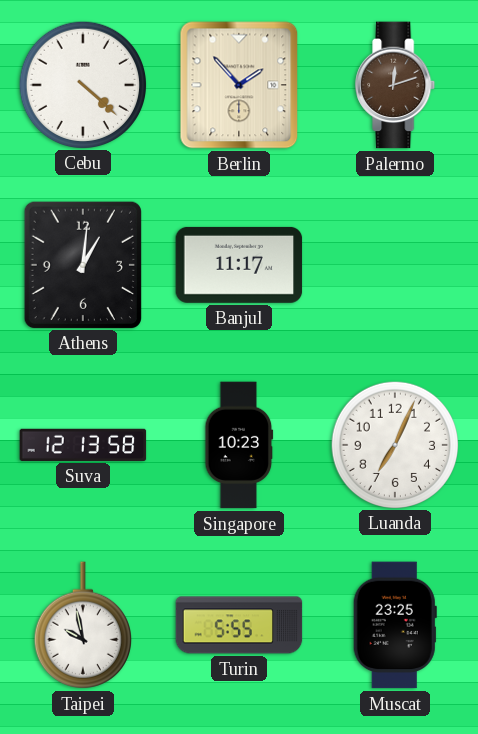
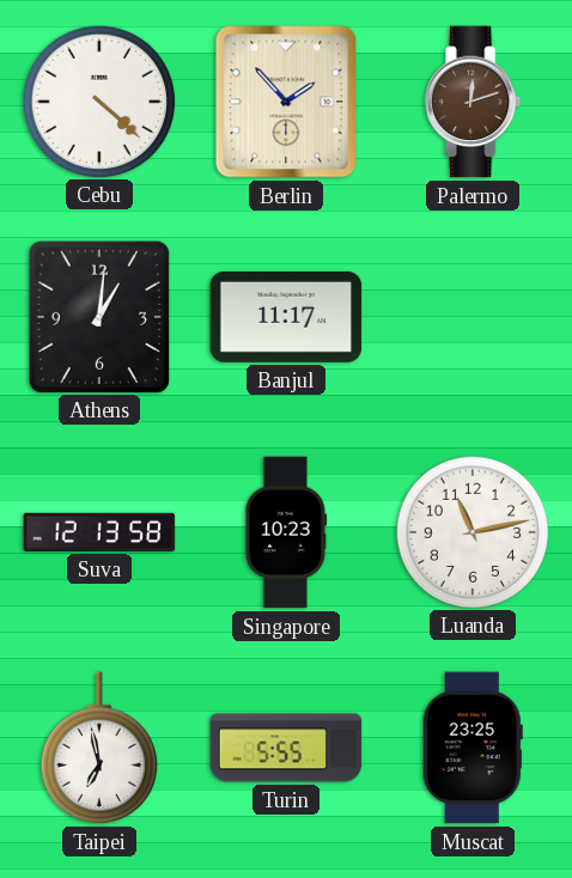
Luanda: 7:04 -> 11:13 (471, 531)
Taipei: 9:58 -> 6:58 (99, 748)
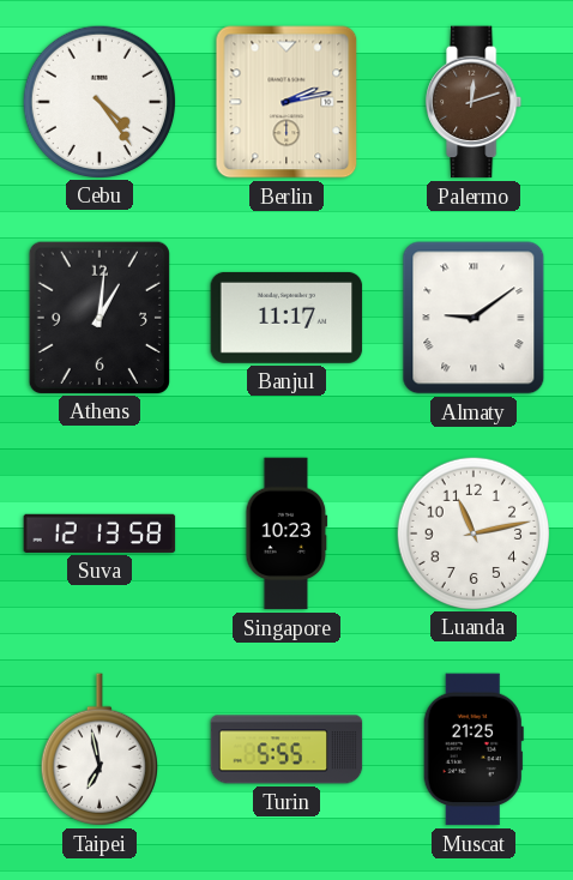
Cebu: 4:22 -> 4:24 (98, 101)
Berlin: 1:53 -> 2:13 (286, 102)
Almaty: none -> 9:09 (474, 318)
Muscat: 23:25 -> 21:25 (474, 749)
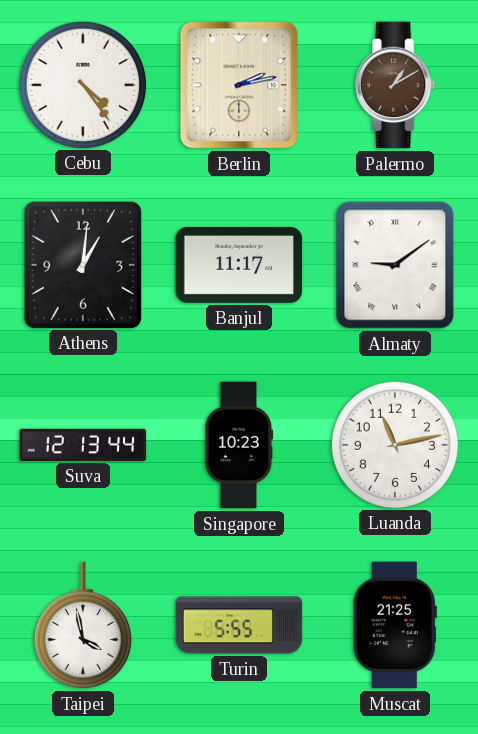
Palermo: 12:12 -> 1:10 (396, 85)
Suva: 12:13:58 -> 12:13:44 (83, 445)
Taipei: 6:58 -> 3:58 (83, 625)
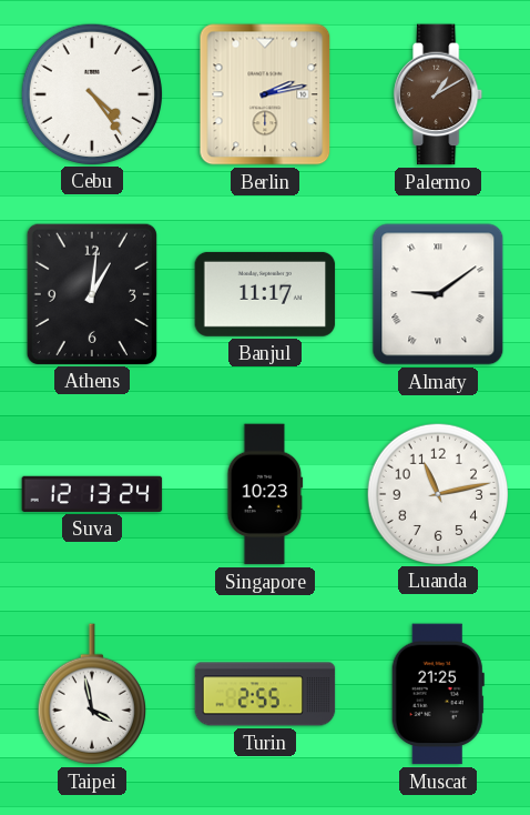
Suva: 12:13:44 -> 12:13:24 (92, 494)
Turin: 5:55 -> 2:55 (265, 694)
